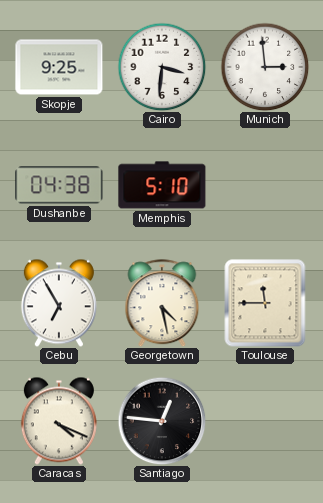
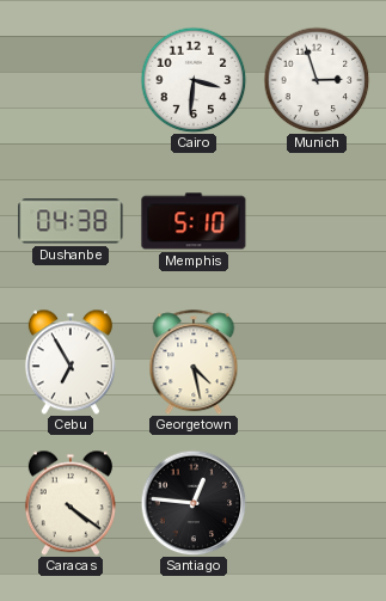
Skopje: 9:25 -> none (59, 67)
Munich: 2:59 -> 2:57 (317, 80)
Toulouse: 11:45 -> none (265, 303)
Caracas: 4:19 -> 4:21 (71, 503)
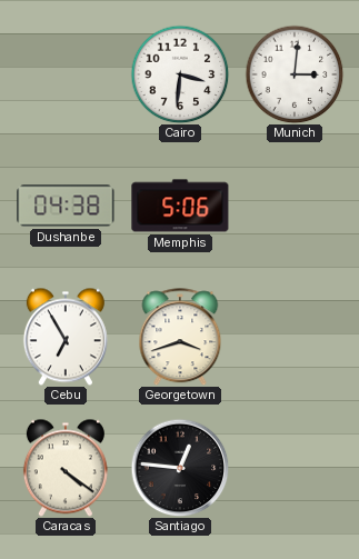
Munich: 2:57 -> 3:01 (295, 74)
Memphis: 5:10 -> 5:06 (180, 206)
Georgetown: 4:28 -> 3:42 (180, 337)
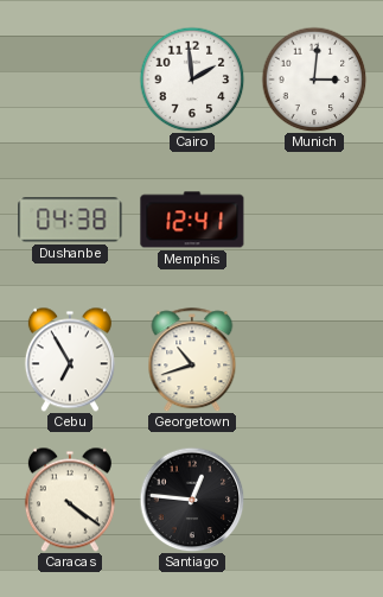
Cairo: 3:31 -> 1:59 (192, 80)
Memphis: 5:06 -> 12:41 (192, 220)
Georgetown: 3:42 -> 10:42 (192, 360)
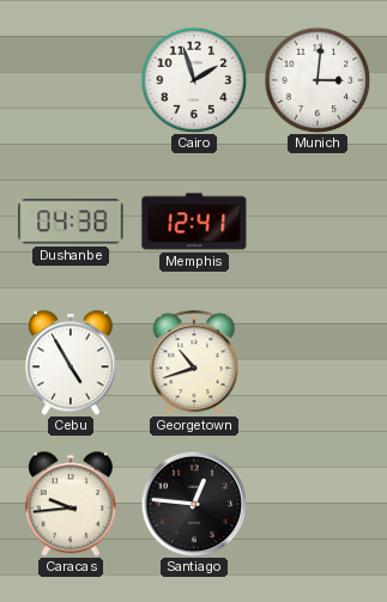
Cairo: 1:59 -> 1:57 (194, 80)
Cebu: 6:55 -> 4:55 (71, 363)
Caracas: 4:21 -> 9:44 (71, 504)
